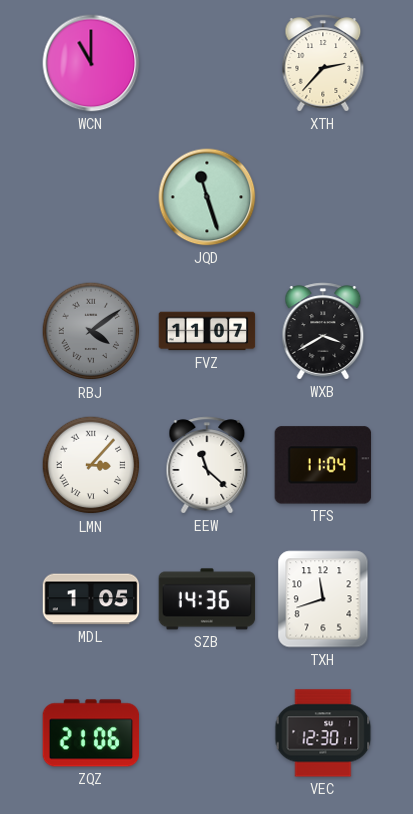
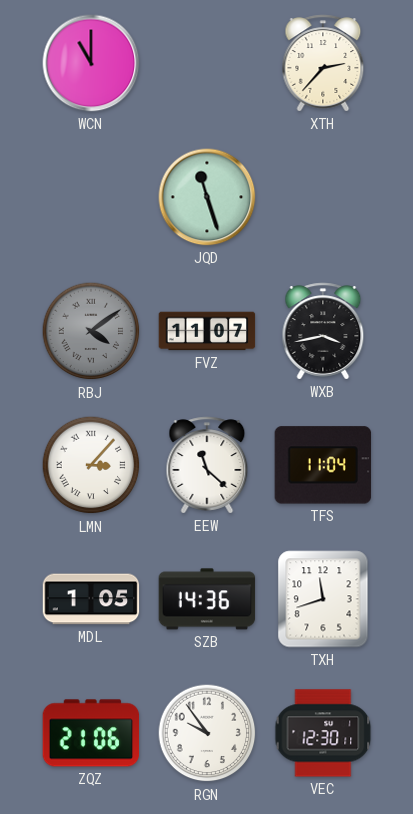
WXB: 3:40 -> 3:43 (323, 331)
RGN: none -> 9:54 (207, 733)
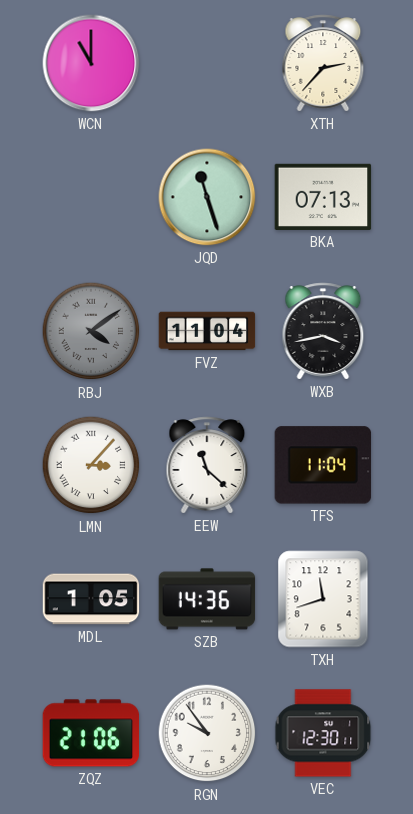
BKA: none -> 07:13 (323, 197)
FVZ: 11:07 -> 11:04 (207, 331)
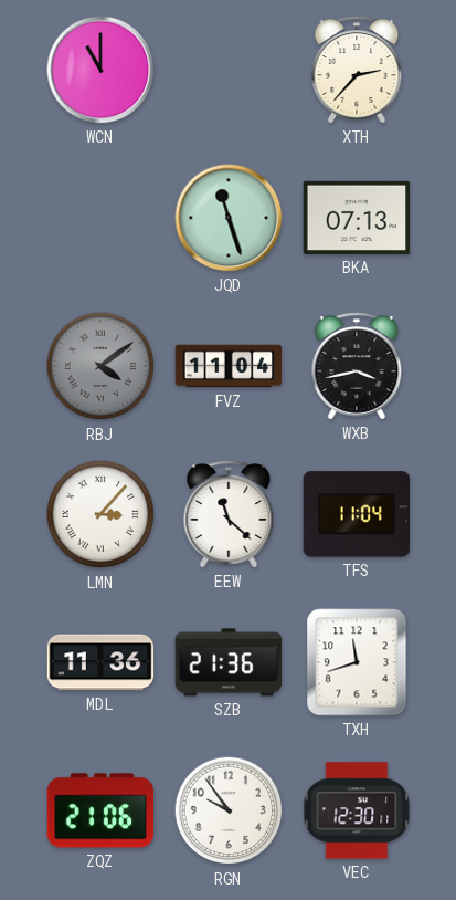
MDL: 1:05 -> 11:36 (100, 662)
SZB: 14:36 -> 21:36 (229, 662)
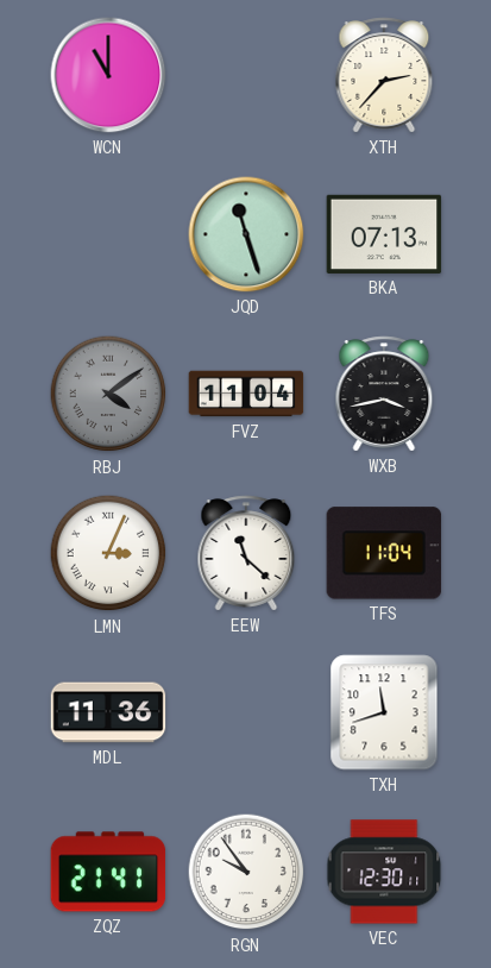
LMN: 3:07 -> 3:04 (108, 553)
SZB: 21:36 -> none (229, 662)
ZQZ: 21:06 -> 21:41 (108, 872)
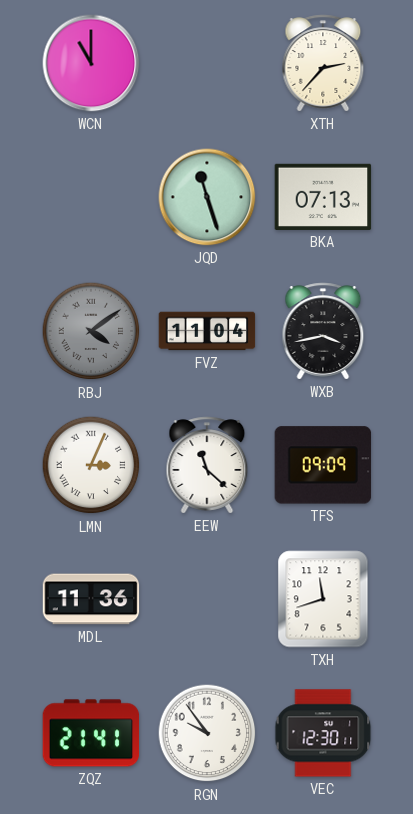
TFS: 11:04 -> 09:09 (323, 465)
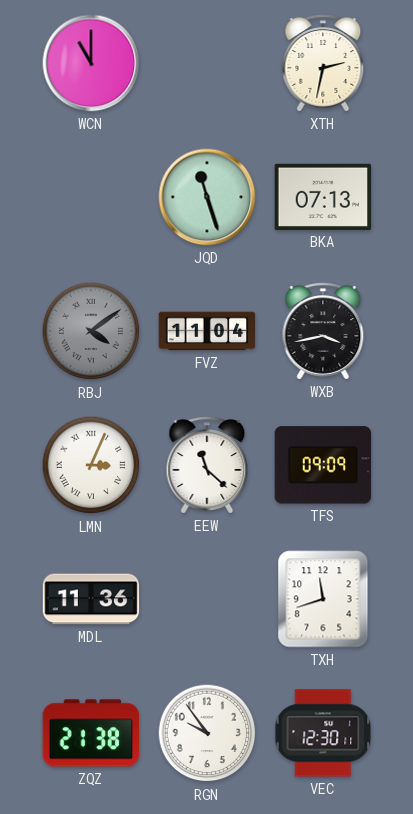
XTH: 2:37 -> 2:32 (323, 63)
ZQZ: 21:41 -> 21:38 (91, 733)
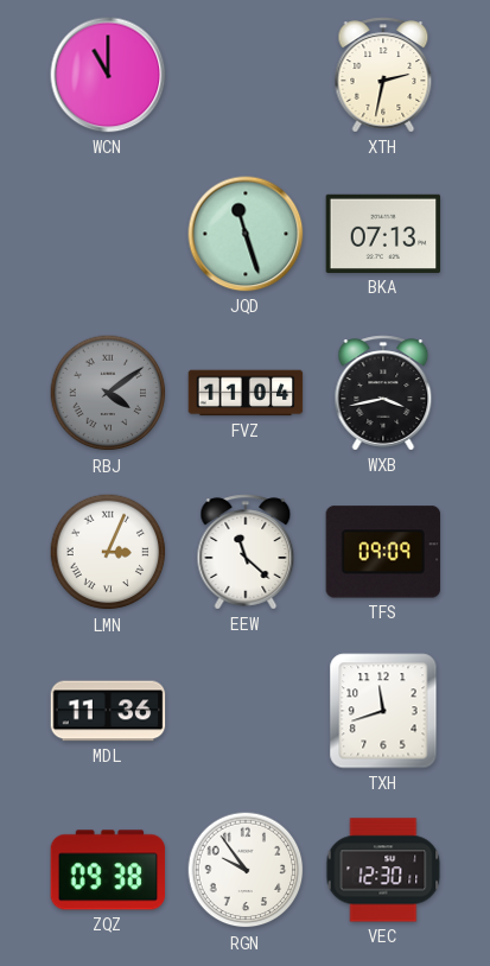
ZQZ: 21:38 -> 09:38 (108, 870)
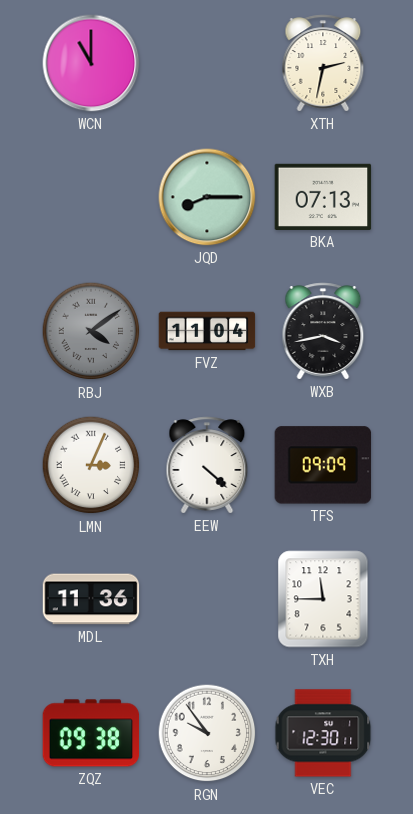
JQD: 11:27 -> 8:15 (207, 197)
EEW: 11:22 -> 4:22 (207, 465)
TXH: 11:42 -> 11:45 (323, 599)
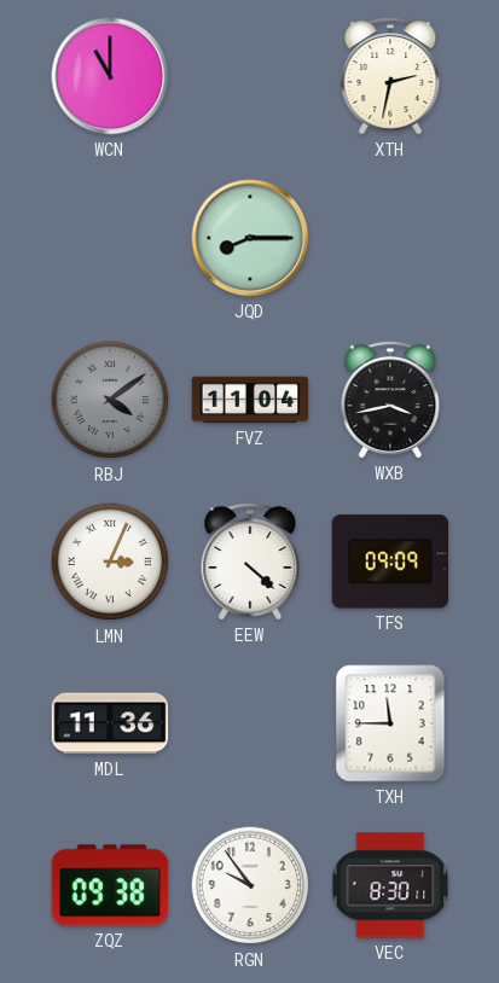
BKA: 07:13 -> none (323, 197)
VEC: 12:30 -> 8:30 (390, 885)
